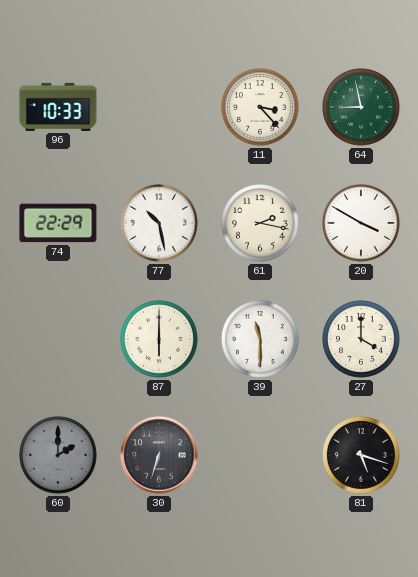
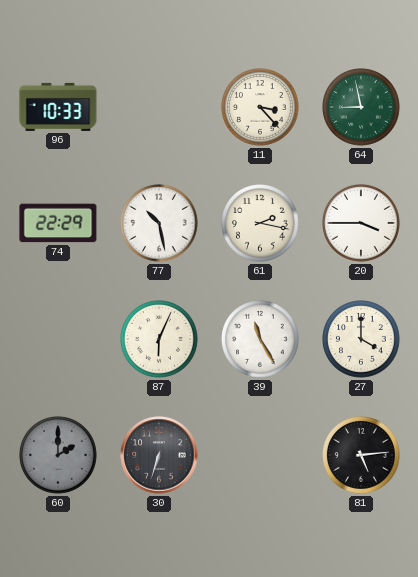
20: 3:50 -> 3:45 (361, 223)
87: 6:00 -> 6:04 (159, 339)
39: 11:30 -> 11:25 (260, 339)
81: 5:18 -> 5:14 (361, 455)
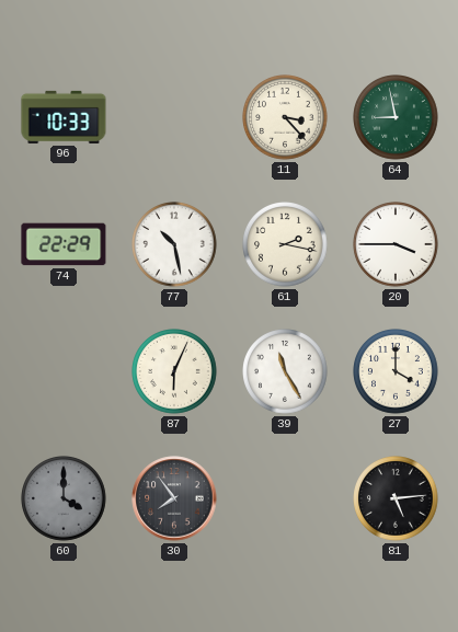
60: 2:00 -> 4:00 (64, 498)
30: 6:33 -> 7:54 (174, 498)
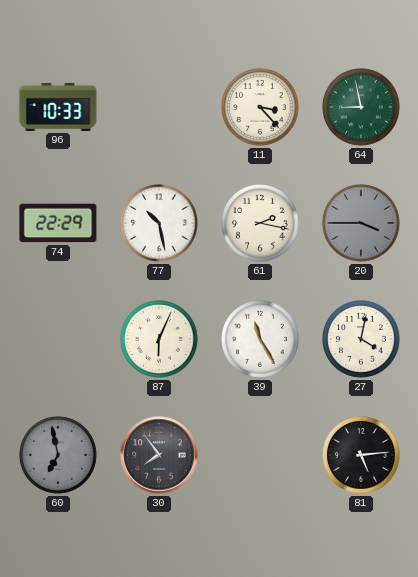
20 dial: white -> grey (361, 223)
27: 4:00 -> 4:02 (361, 339)
60: 4:00 -> 6:58 (58, 455)
